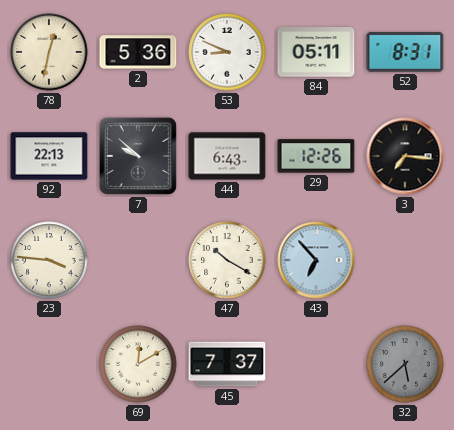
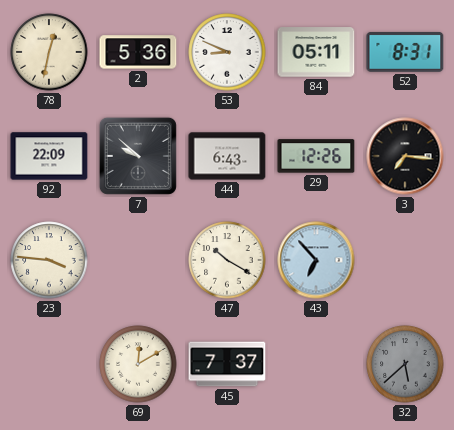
92: 22:13 -> 22:09 (49, 156)
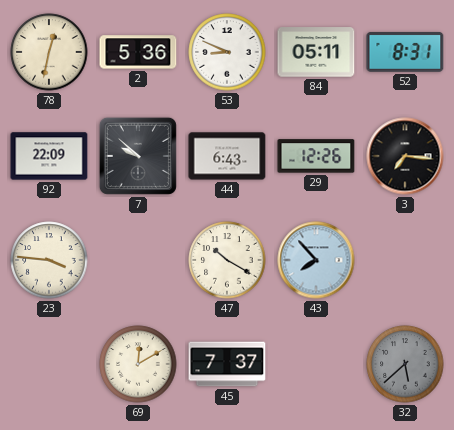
43: 6:53 -> 7:53 (316, 260)
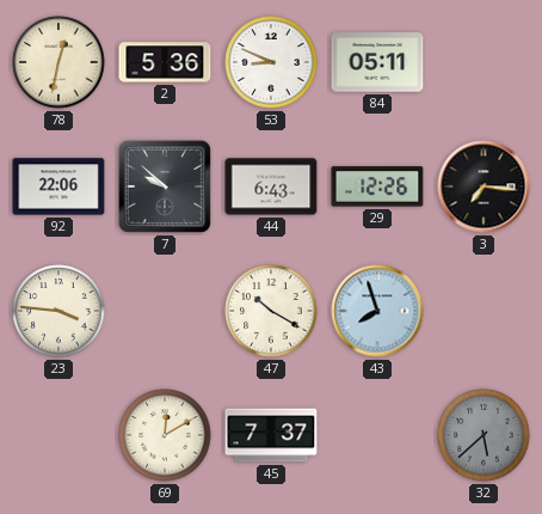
52: 8:31 -> none (405, 52)
92: 22:09 -> 22:06 (58, 186)
43: 7:53 -> 7:57 (377, 311)
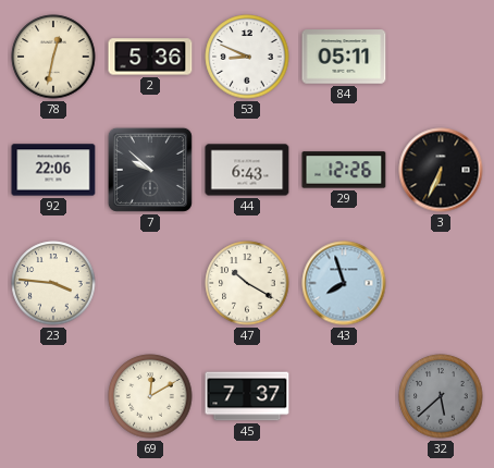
3: 7:16 -> 6:34 (441, 170)
